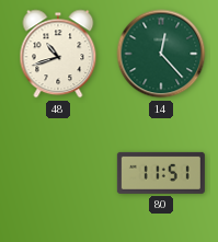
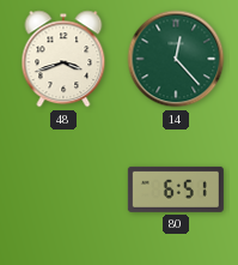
48: 10:42 -> 3:42 (63, 59)
80: 11:51 -> 6:51 (176, 189)
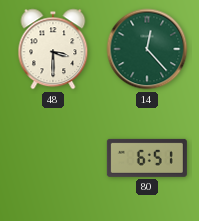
48: 3:42 -> 3:30 (53, 49)
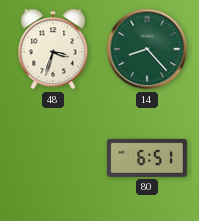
48: 3:30 -> 3:33 (53, 49)
14: 12:23 -> 8:23 (147, 49)
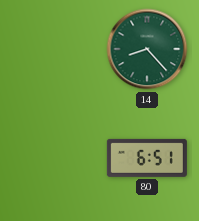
48: 3:33 -> none (53, 49)
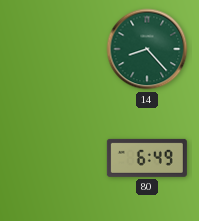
80: 6:51 -> 6:49 (147, 158)
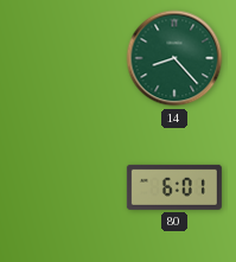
80: 6:49 -> 6:01 (174, 187)
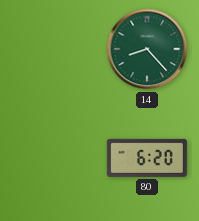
80: 6:01 -> 6:20 (147, 158)
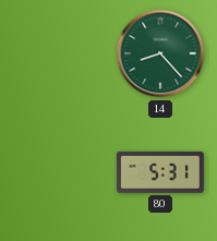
80: 6:20 -> 5:31 (160, 172)
